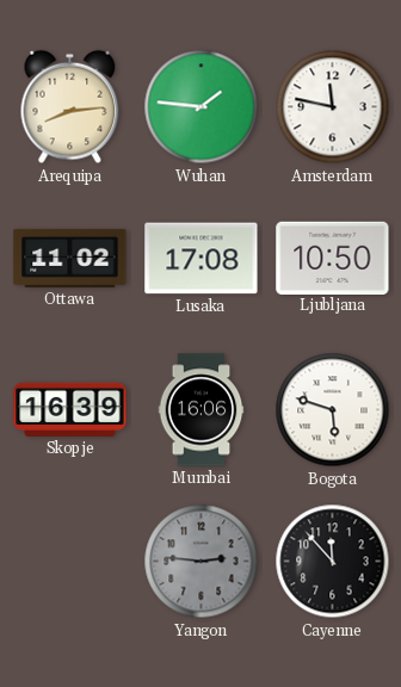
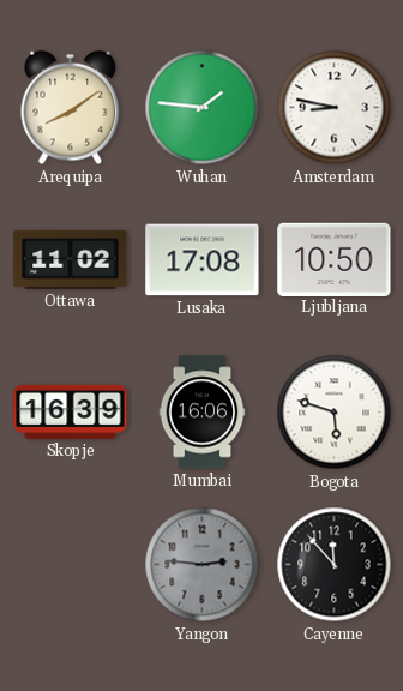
Arequipa: 8:14 -> 8:09 (71, 108)
Amsterdam: 11:47 -> 8:47 (335, 108)
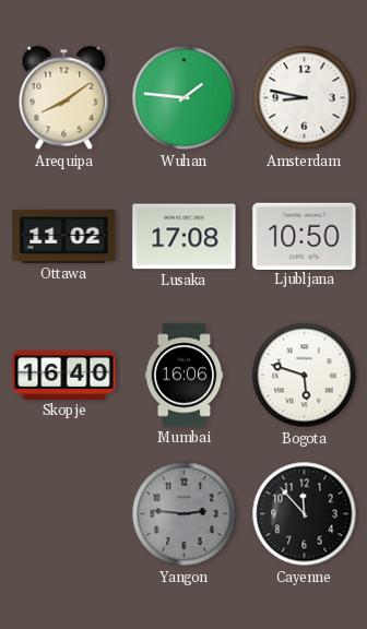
Skopje: 16:39 -> 16:40 (64, 375)
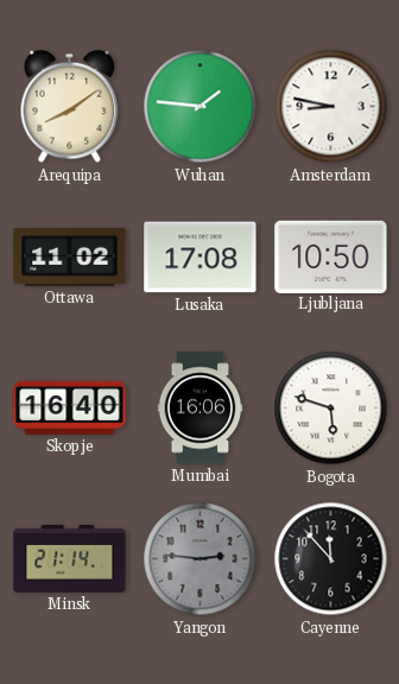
Minsk: none -> 21:14 (70, 558)
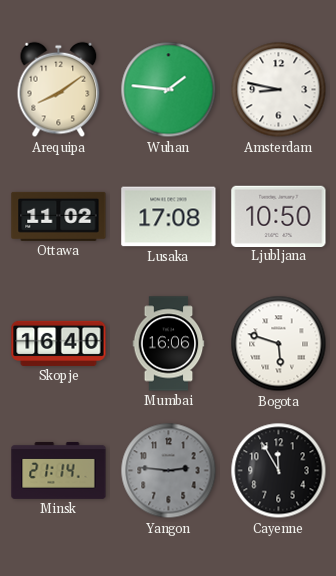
Cayenne: 11:53 -> 11:55 (279, 471)
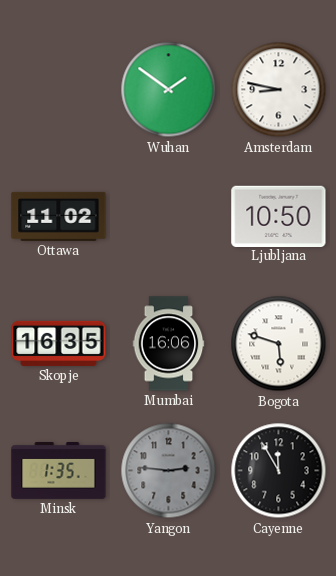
Arequipa: 8:09 -> none (59, 90)
Wuhan: 1:46 -> 1:51 (169, 90)
Lusaka: 17:08 -> none (169, 217)
Skopje: 16:40 -> 16:35 (59, 343)
Minsk: 21:14 -> 1:35 (59, 470)
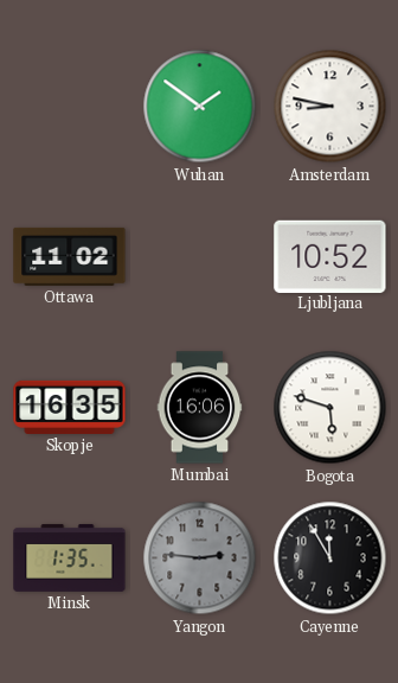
Ljubljana: 10:50 -> 10:52 (330, 256)
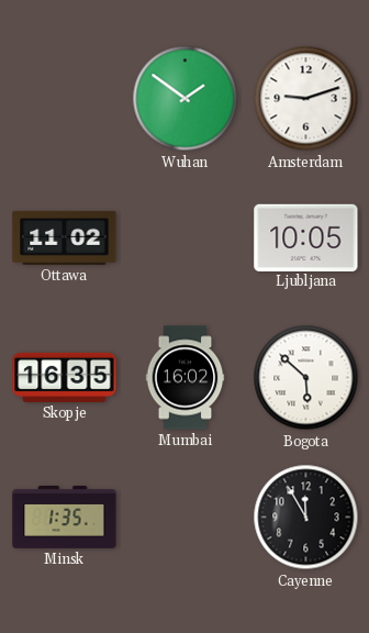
Amsterdam: 8:47 -> 9:12 (306, 99)
Ljubljana: 10:52 -> 10:05 (306, 237)
Mumbai: 16:06 -> 16:02 (186, 378)
Bogota: 5:48 -> 5:52 (306, 378)
Yangon: 2:46 -> none (200, 558)
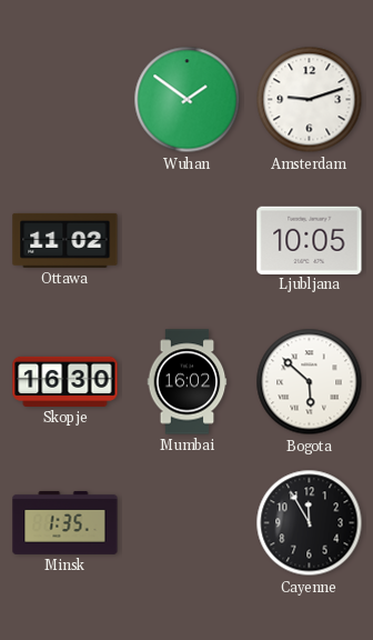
Skopje: 16:35 -> 16:30 (65, 381)
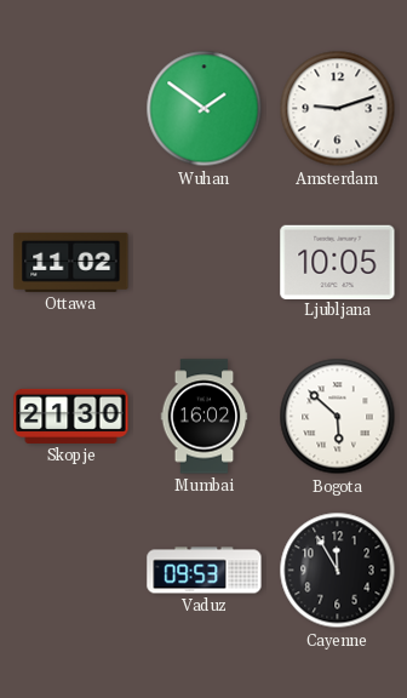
Skopje: 16:30 -> 21:30 (71, 416)
Minsk: 1:35 -> none (65, 522)
Vaduz: none -> 09:53 (205, 571)
